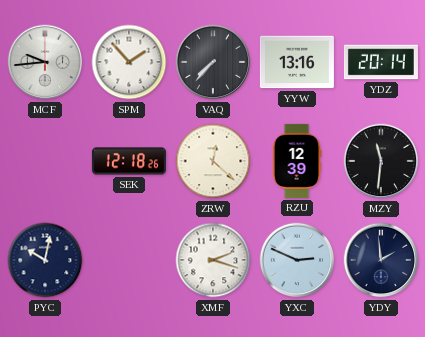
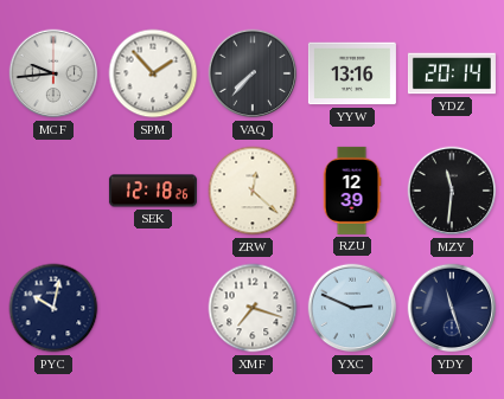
XMF: 2:18 -> 7:18 (253, 308)
YDY: 1:59 -> 11:27 (452, 308)
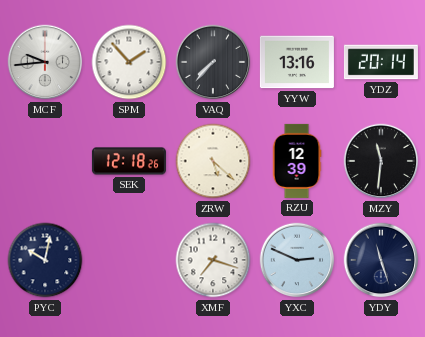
ZRW: 12:22 -> 5:22 (213, 161)
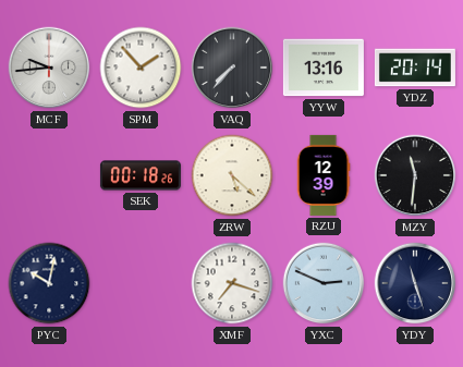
SEK: 12:18 -> 00:18 (141, 175)
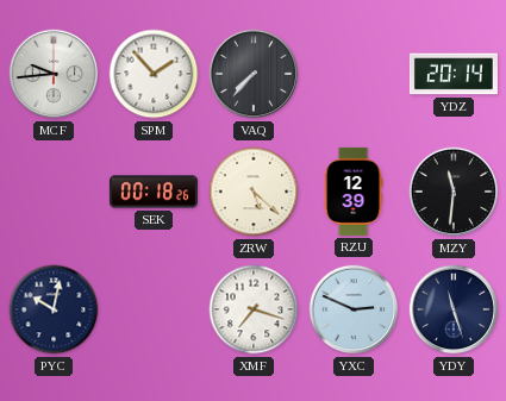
YYW: 13:16 -> none (324, 68)
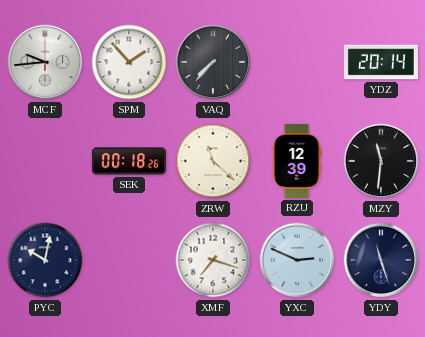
ZRW: 5:22 -> 11:22 (213, 161)
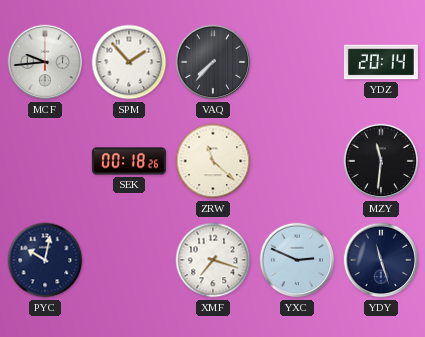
RZU: 12:39 -> none (297, 161)
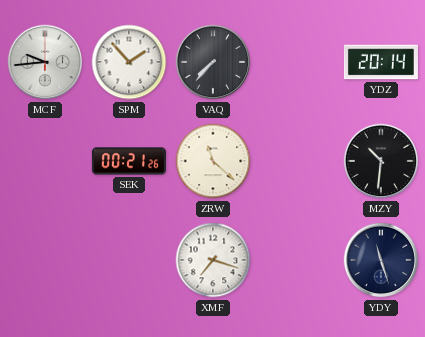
SEK: 00:18 -> 00:21 (129, 161)
MZY: 11:31 -> 10:31 (381, 161)
PYC: 10:02 -> none (45, 260)
YXC: 2:49 -> none (297, 260)
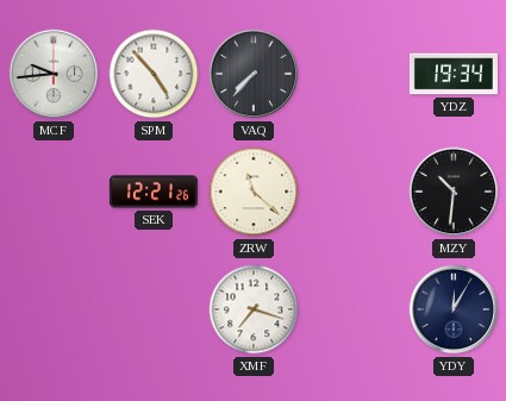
SPM: 1:53 -> 4:53 (154, 74)
YDZ: 20:14 -> 19:34 (454, 74)
SEK: 00:21 -> 12:21 (154, 192)
YDY: 11:27 -> 12:05 (454, 309)
